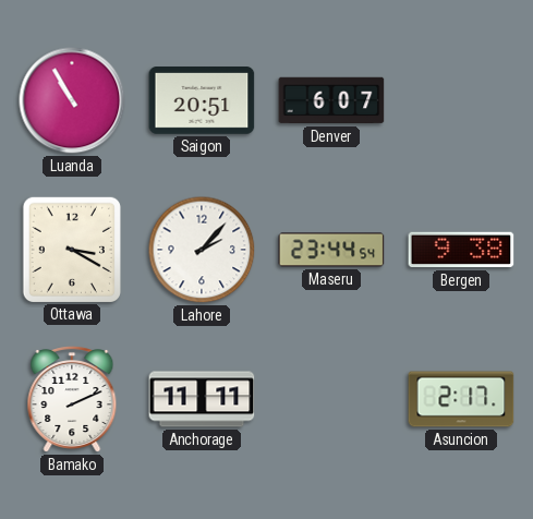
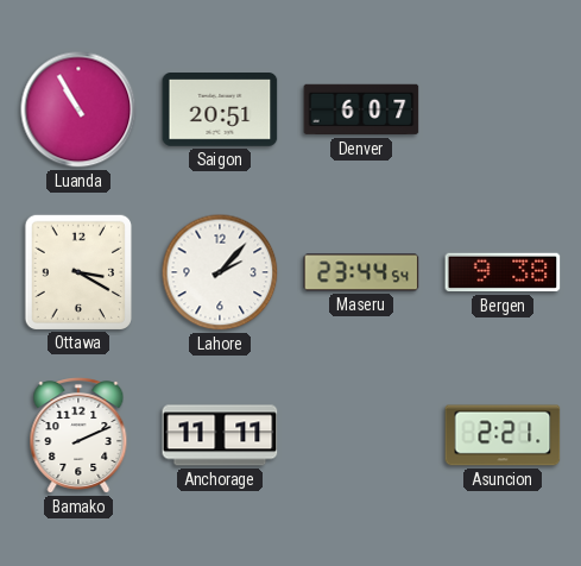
Asuncion: 2:17 -> 2:21 (503, 435)
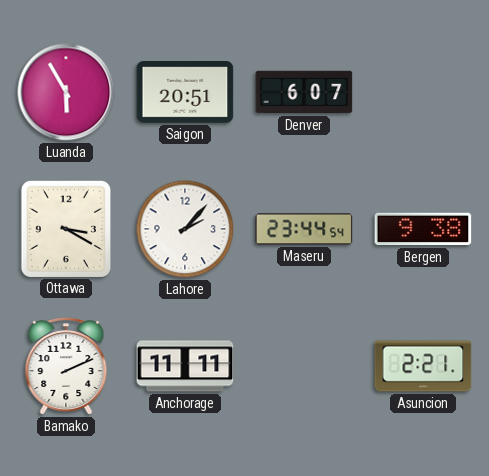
Luanda: 10:55 -> 5:55 (66, 92)
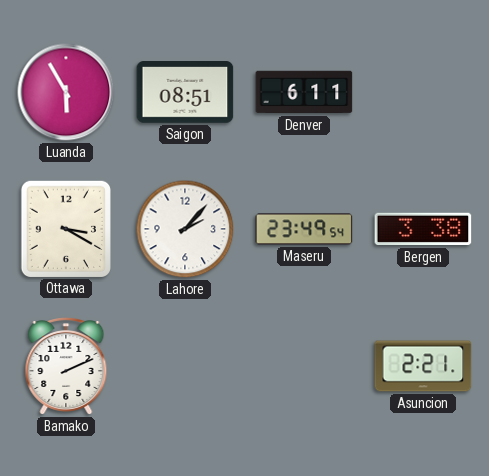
Saigon: 20:51 -> 08:51 (185, 93)
Denver: 6:07 -> 6:11 (304, 92)
Maseru: 23:44 -> 23:49 (304, 229)
Bergen: 9:38 -> 3:38 (423, 229)
Anchorage: 11:11 -> none (185, 366)
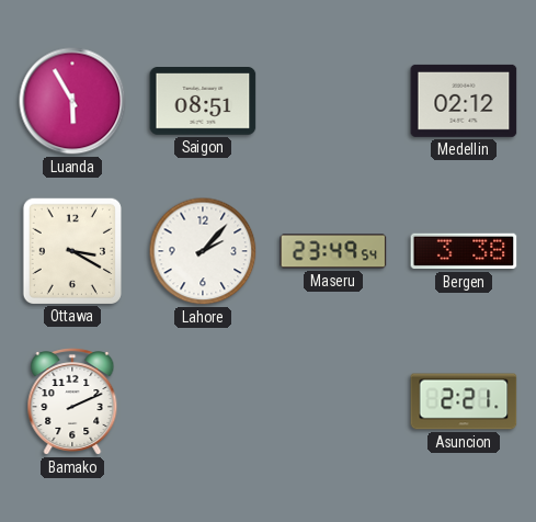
Denver: 6:11 -> none (304, 92)
Medellin: none -> 02:12 (464, 101)
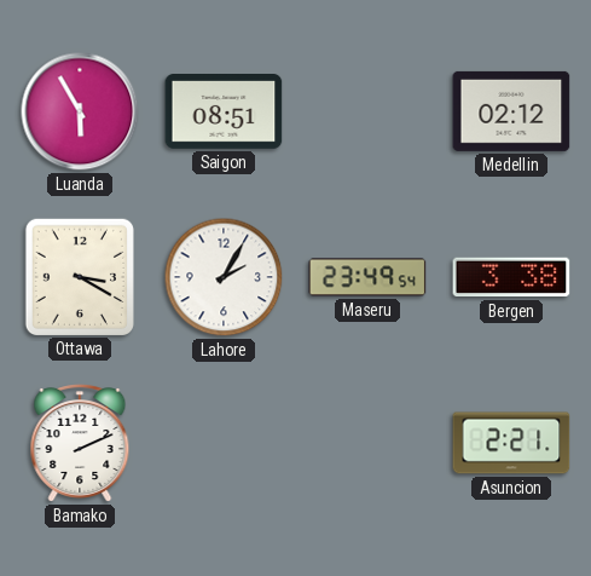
Lahore: 2:07 -> 2:05 (224, 277)
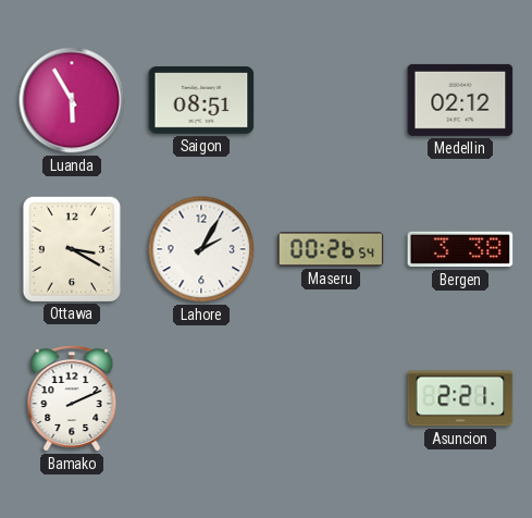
Maseru: 23:49 -> 00:26 (331, 249)
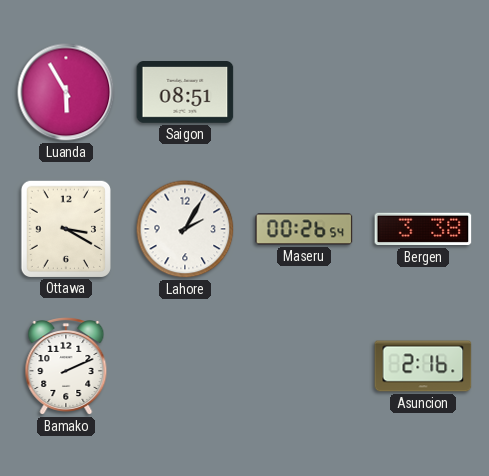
Medellin: 02:12 -> none (460, 100)
Asuncion: 2:21 -> 2:16 (423, 366)
